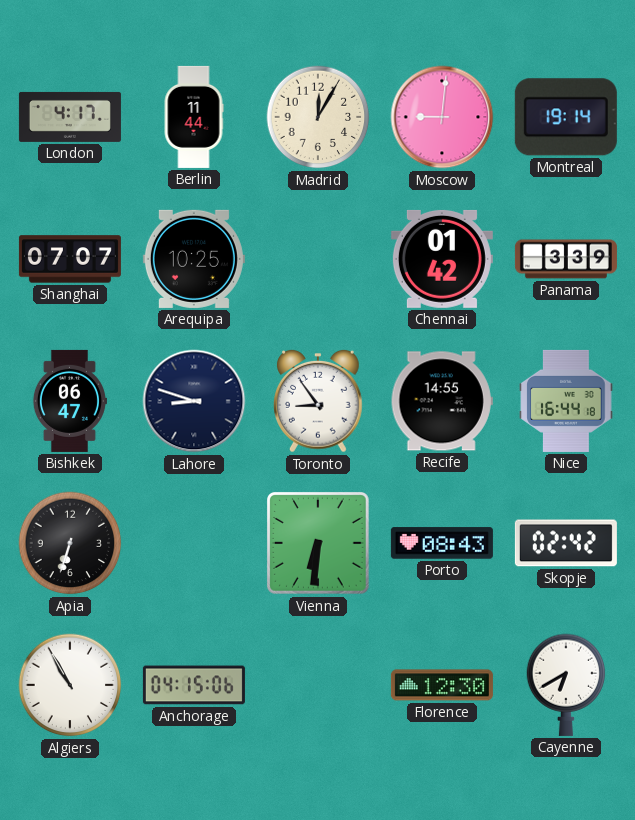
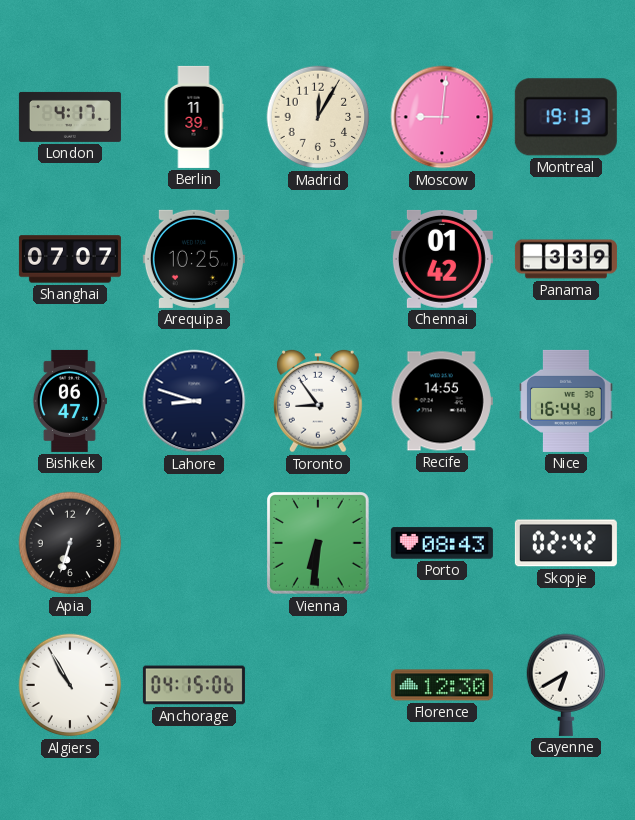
Berlin: 11:44 -> 11:39 (194, 117)
Montreal: 19:14 -> 19:13 (566, 117)
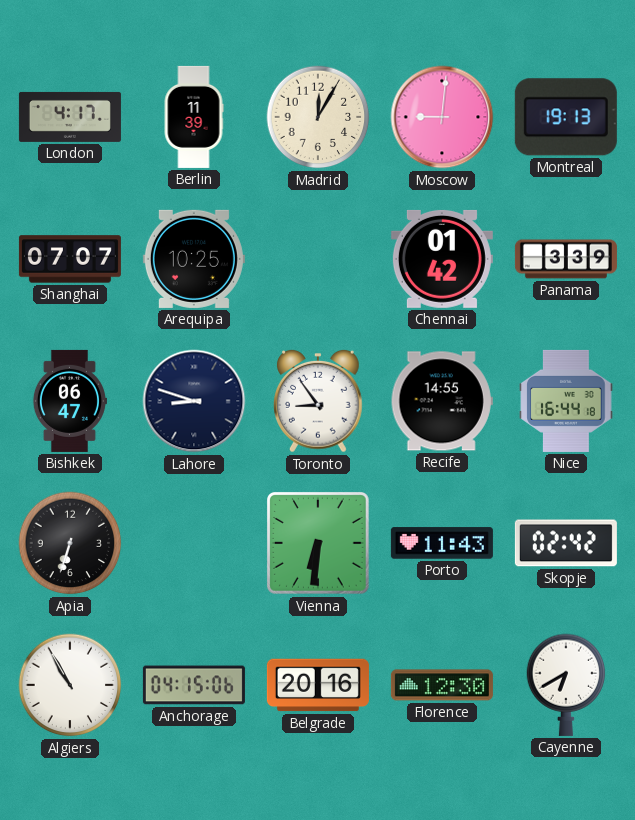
Porto: 08:43 -> 11:43 (442, 543)
Belgrade: none -> 20:16 (318, 685)
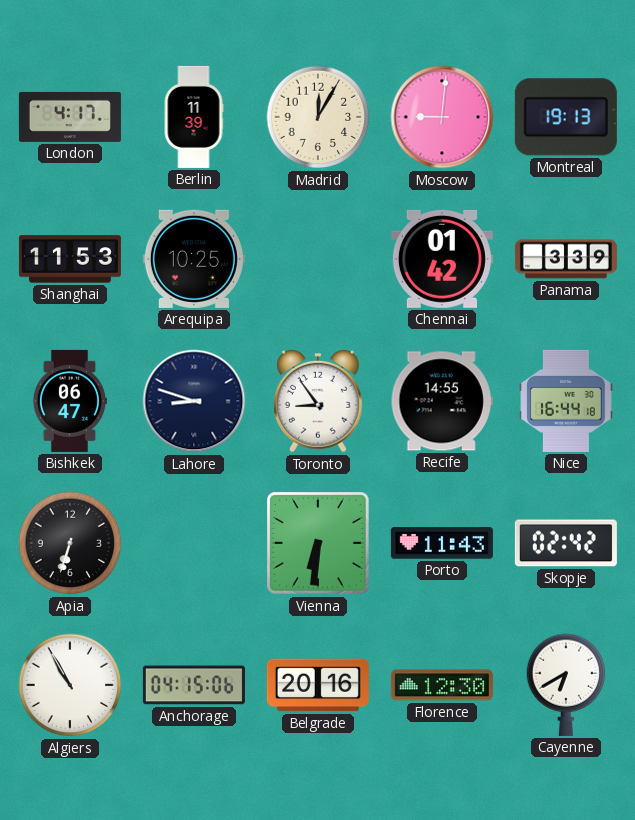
Shanghai: 07:07 -> 11:53 (70, 259)
